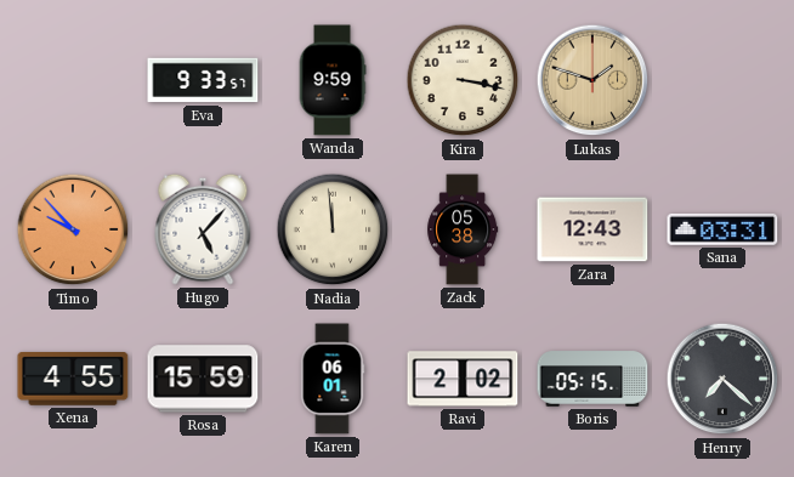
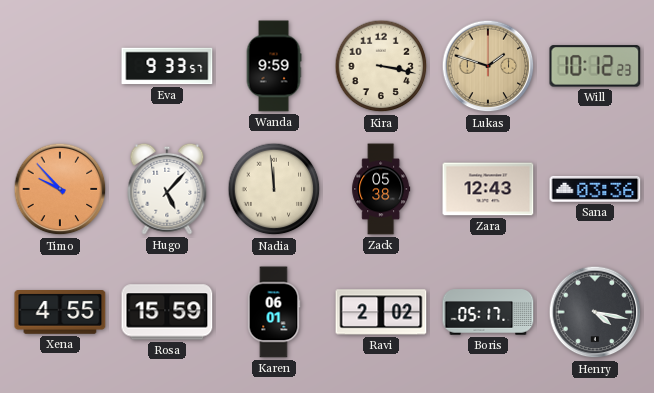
Will: none -> 10:12 (595, 66)
Sana: 03:31 -> 03:36 (595, 189)
Boris: 05:15 -> 05:17 (488, 312)
Henry: 7:22 -> 4:17 (595, 312)
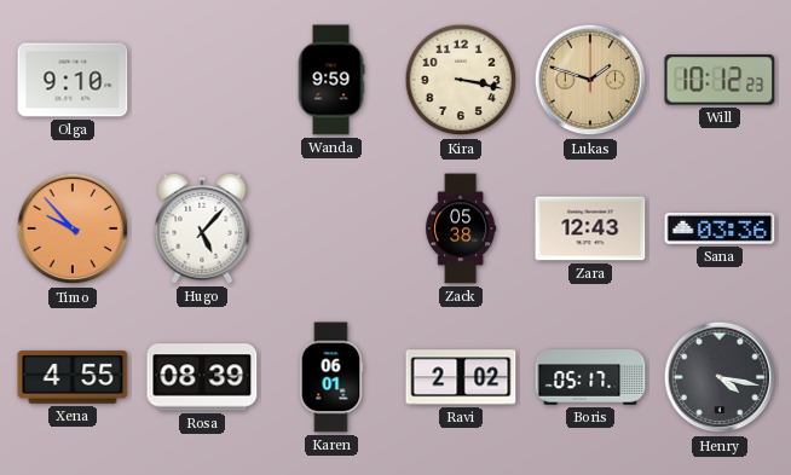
Olga: none -> 9:10 (73, 80)
Eva: 9:33 -> none (167, 66)
Nadia: 11:59 -> none (274, 189)
Rosa: 15:59 -> 08:39 (202, 377)
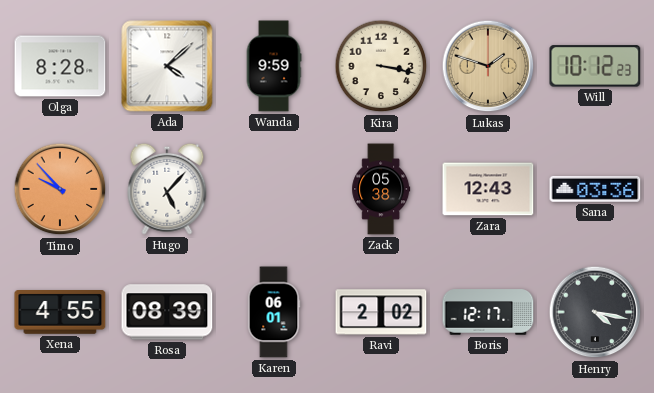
Olga: 9:10 -> 8:28 (60, 66)
Ada: none -> 4:08 (167, 66)
Boris: 05:17 -> 12:17 (488, 312)
